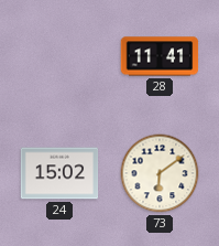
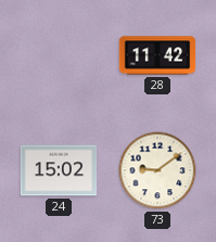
28: 11:41 -> 11:42 (157, 55)
73: 6:09 -> 9:09 (157, 170)
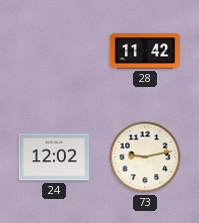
24: 15:02 -> 12:02 (54, 157)
73: 9:09 -> 9:13 (145, 157)
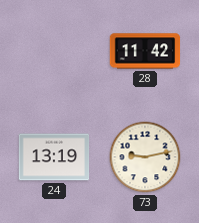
24: 12:02 -> 13:19 (54, 157)
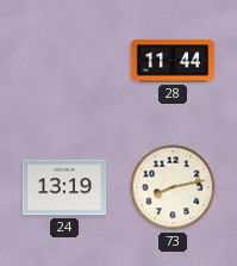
28: 11:42 -> 11:44 (173, 61)
73: 9:13 -> 8:13 (173, 187)
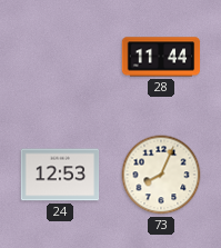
24: 13:19 -> 12:53 (60, 175)
73: 8:13 -> 8:04 (161, 175)
